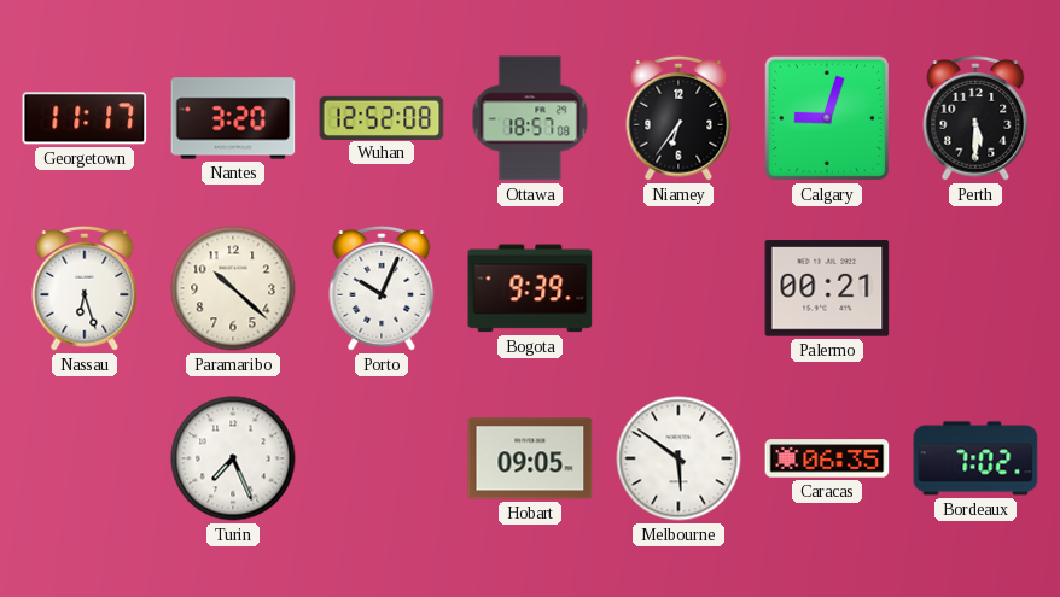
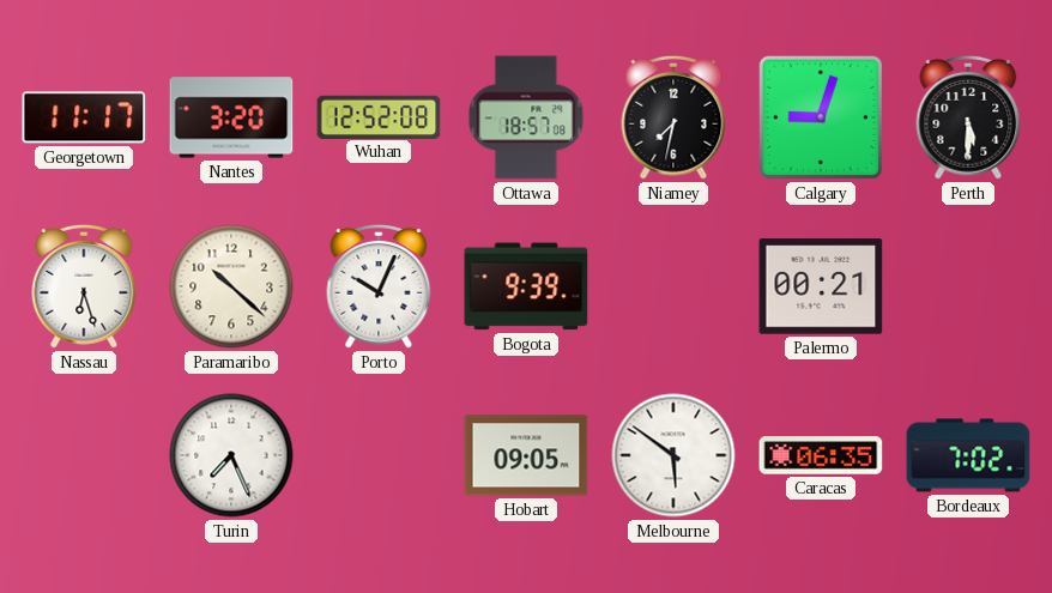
Niamey: 6:36 -> 7:32 (673, 117)
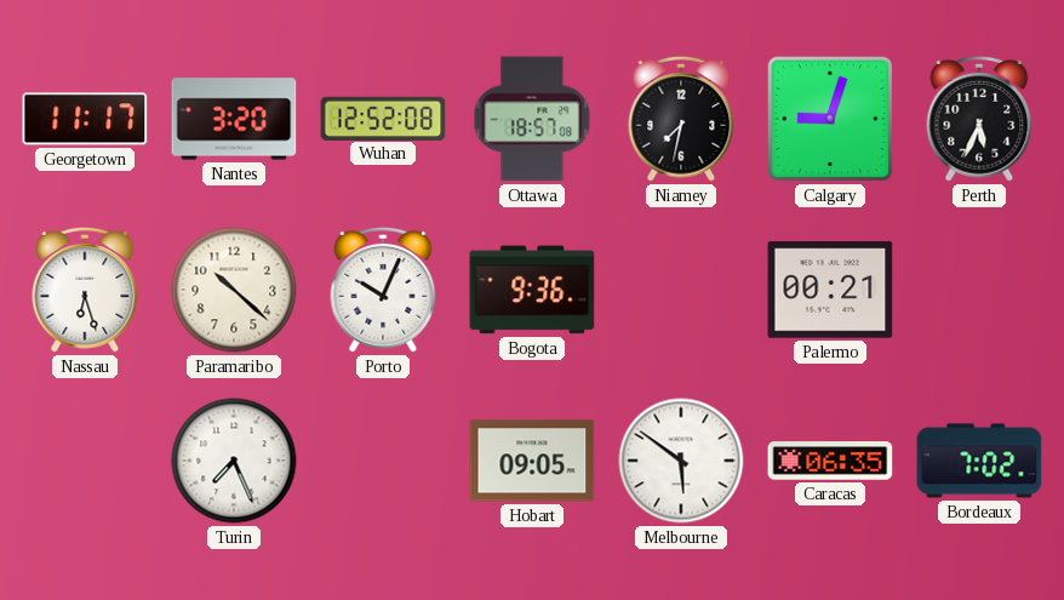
Perth: 5:30 -> 5:34 (979, 119)
Bogota: 9:39 -> 9:36 (532, 290)
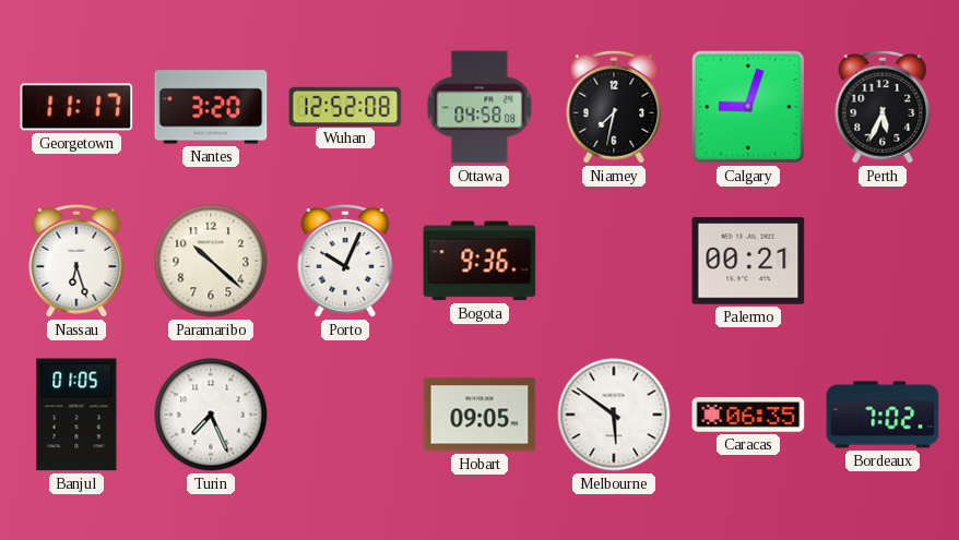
Ottawa: 18:57 -> 04:58 (480, 107)
Banjul: none -> 01:05 (76, 415)
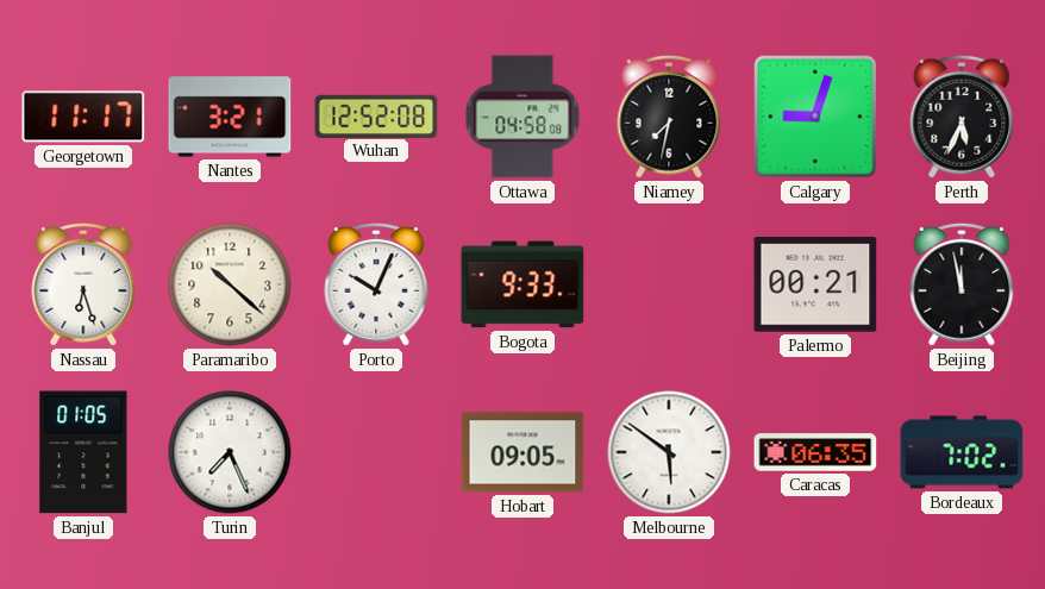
Nantes: 3:20 -> 3:21 (230, 117)
Bogota: 9:36 -> 9:33 (522, 284)
Beijing: none -> 11:58 (962, 284)
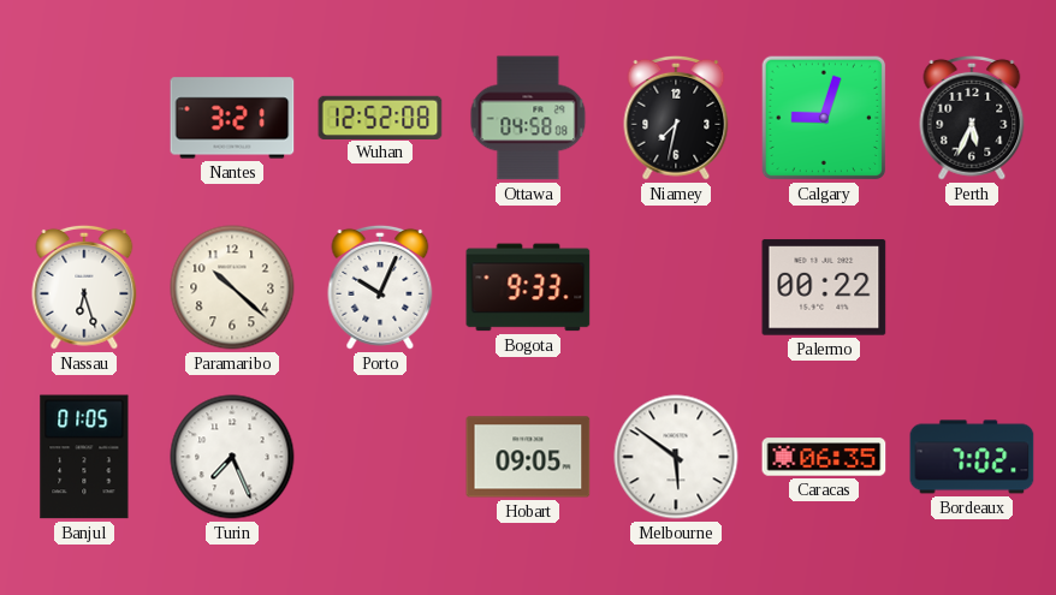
Georgetown: 11:17 -> none (83, 117)
Palermo: 00:21 -> 00:22 (824, 287)
Beijing: 11:58 -> none (962, 284)
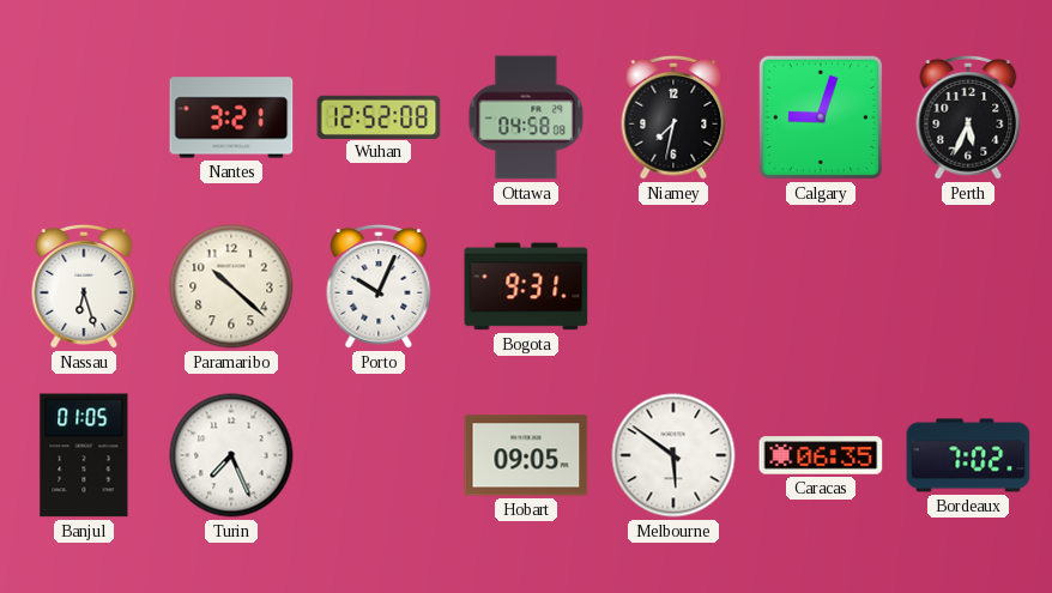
Bogota: 9:33 -> 9:31 (526, 286)
Palermo: 00:22 -> none (824, 287)
